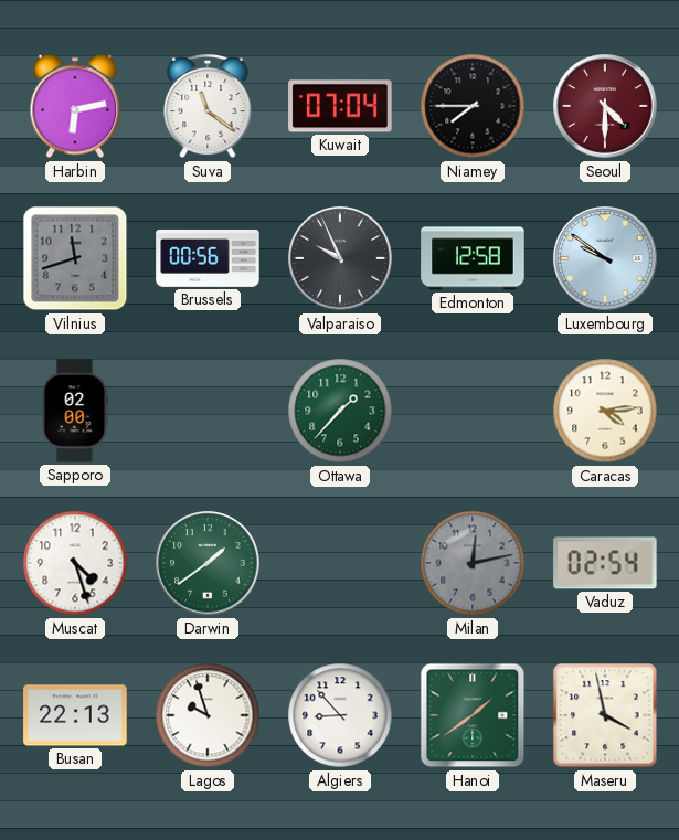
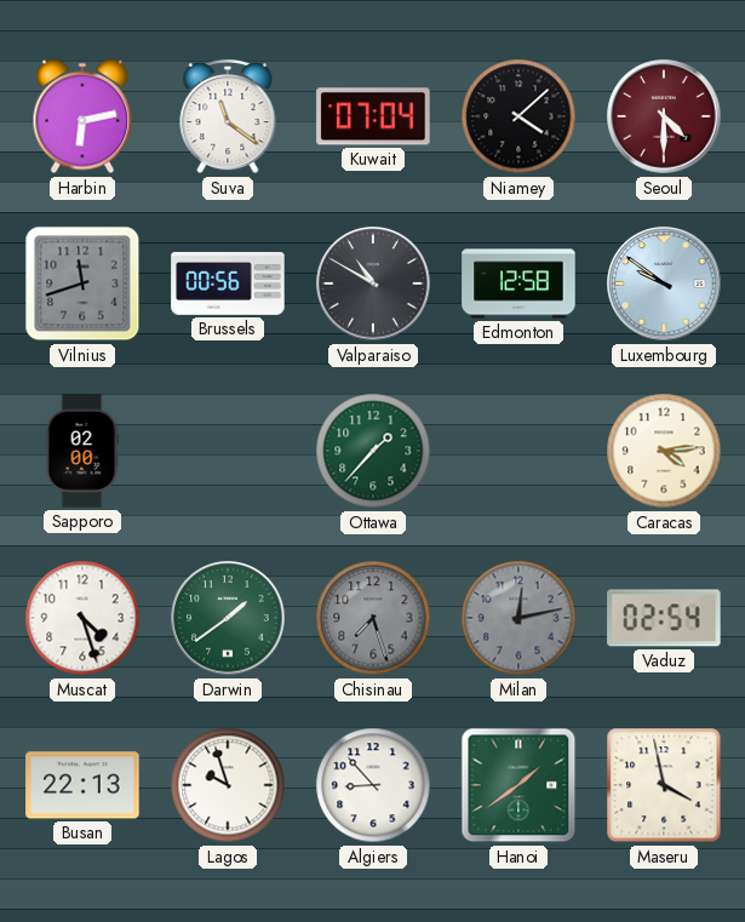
Niamey: 7:45 -> 4:08 (518, 116)
Valparaiso: 9:56 -> 10:50 (373, 284)
Chisinau: none -> 7:27 (373, 618)
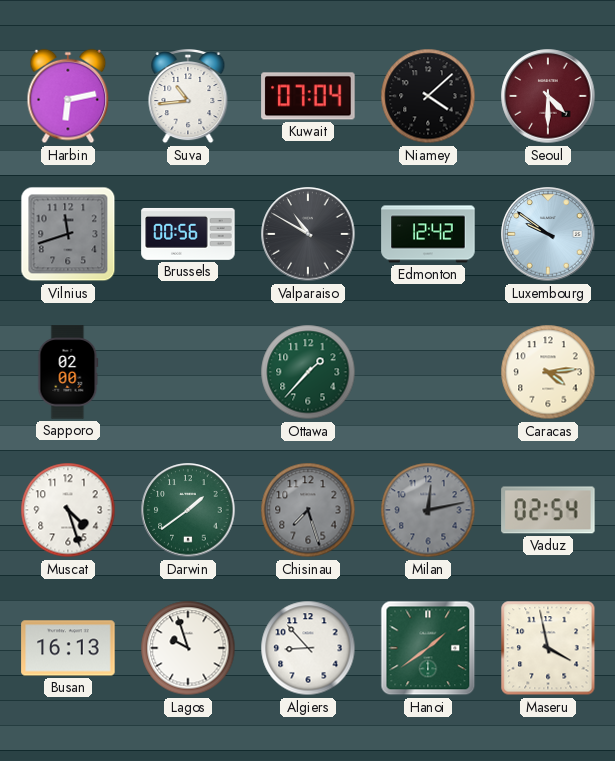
Suva: 11:21 -> 10:44 (188, 97)
Edmonton: 12:58 -> 12:42 (428, 234)
Busan: 22:13 -> 16:13 (68, 648)
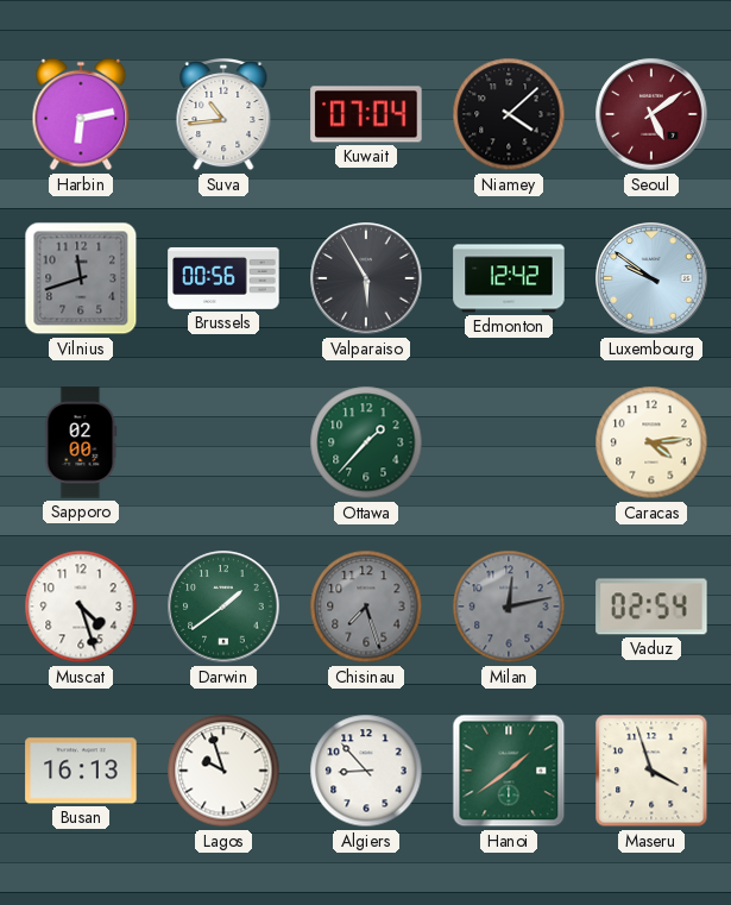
Seoul: 4:30 -> 5:09 (651, 114)
Valparaiso: 10:50 -> 5:55 (366, 278)
Maseru: 3:58 -> 3:57 (651, 771)
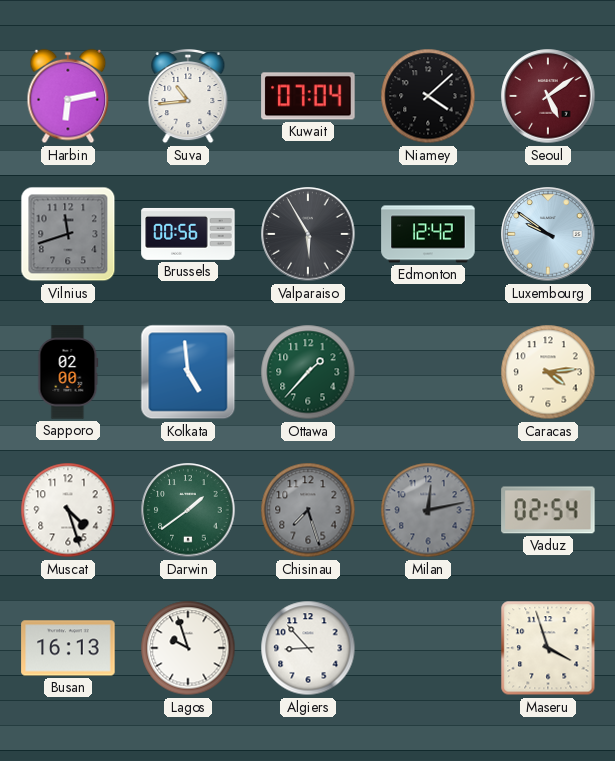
Kolkata: none -> 4:59 (188, 372)
Hanoi: 1:39 -> none (509, 771)
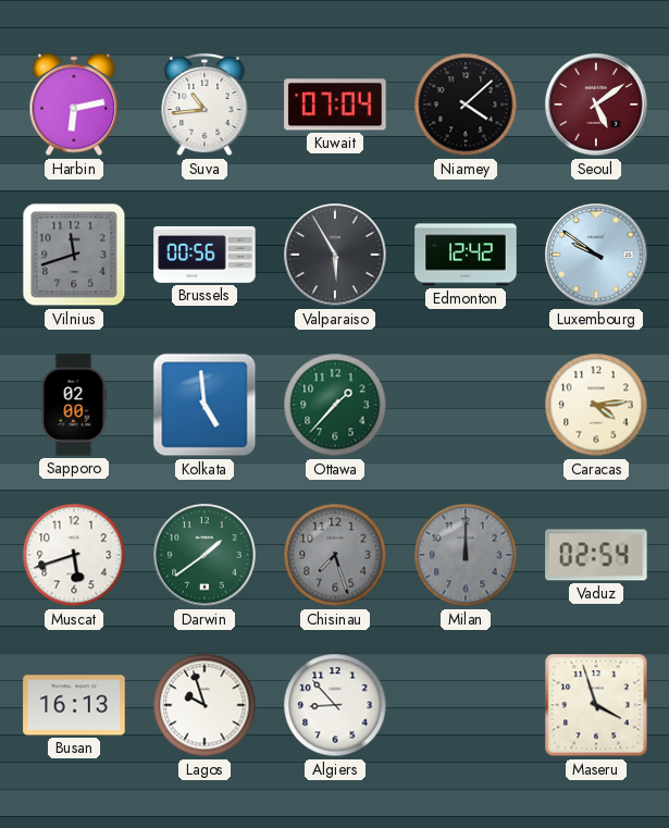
Muscat: 4:27 -> 5:42 (74, 555)
Milan: 12:13 -> 12:00 (466, 555)
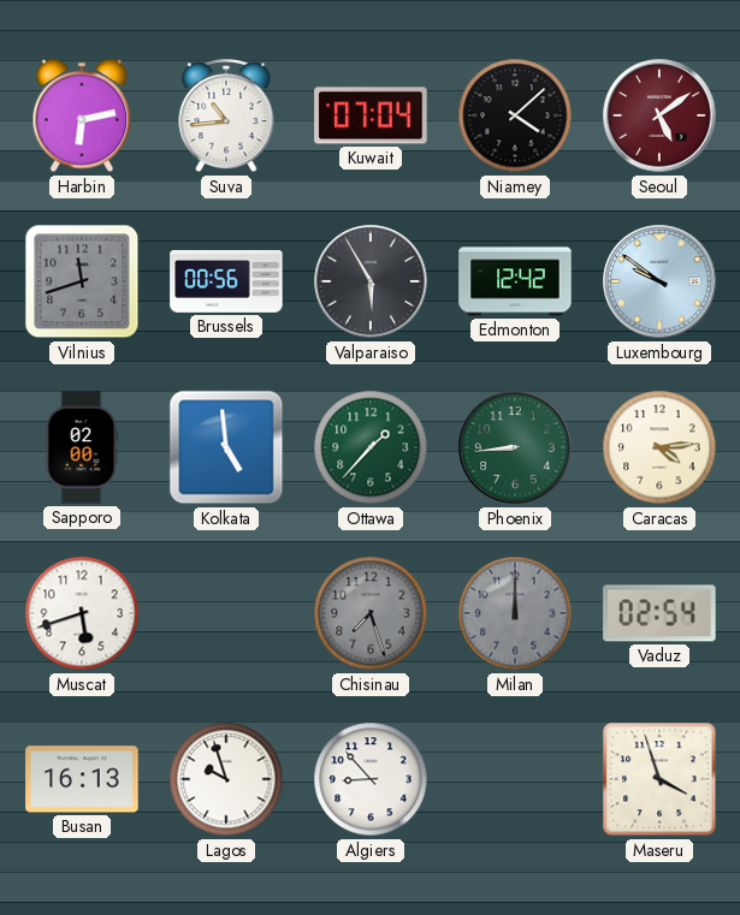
Phoenix: none -> 8:44 (515, 447)
Darwin: 1:39 -> none (205, 555)
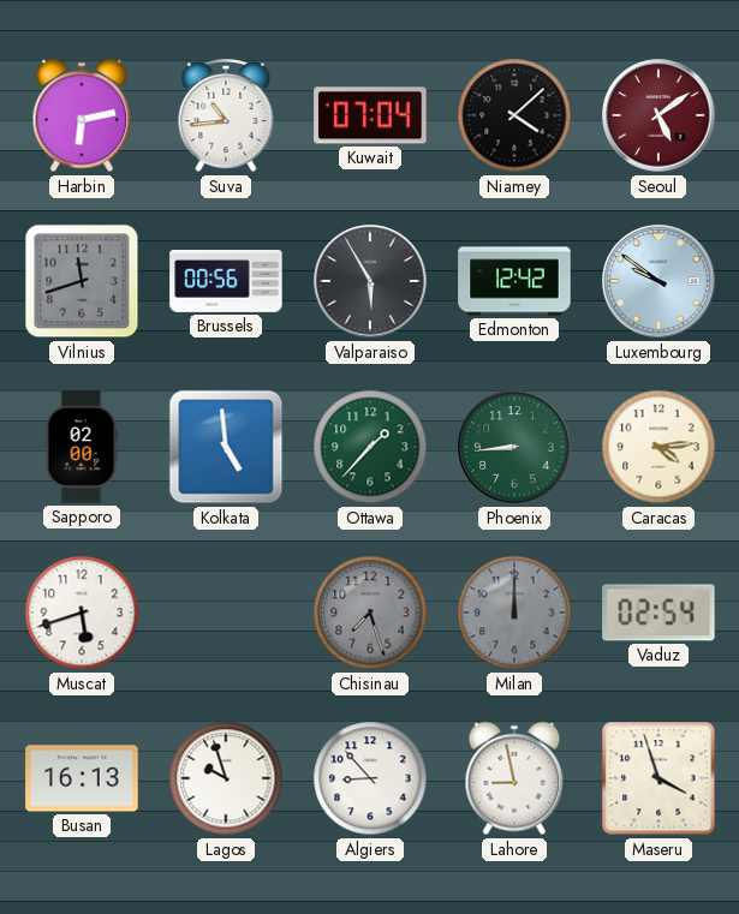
Lahore: none -> 8:58 (514, 778)
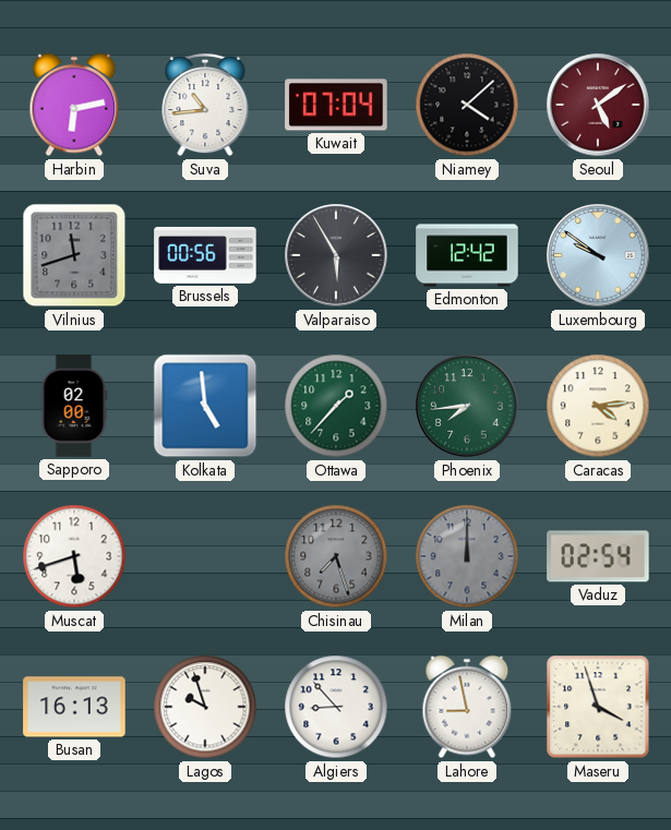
Phoenix: 8:44 -> 7:44 (467, 406)
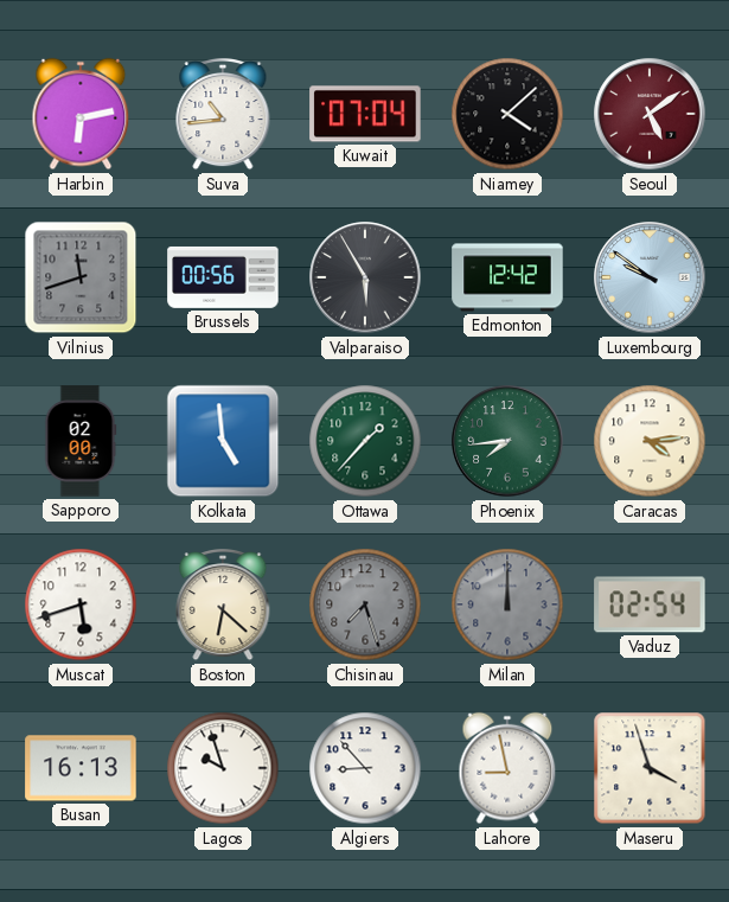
Boston: none -> 6:22 (223, 606)
